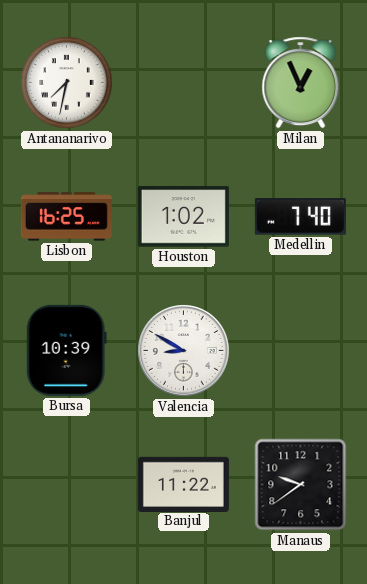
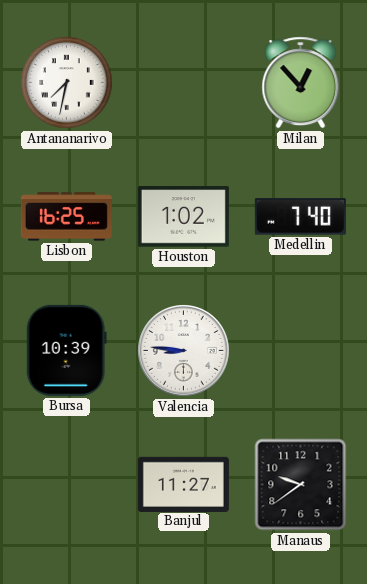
Milan: 12:56 -> 12:53 (301, 83)
Valencia: 8:50 -> 8:46 (184, 351)
Banjul: 11:22 -> 11:27 (183, 484)
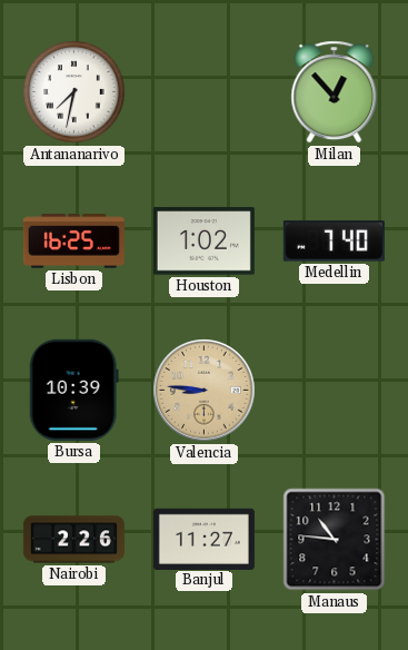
Valencia dial: white -> champagne (205, 391)
Nairobi: none -> 2:26 (73, 540)
Manaus: 9:39 -> 10:46 (335, 540)
